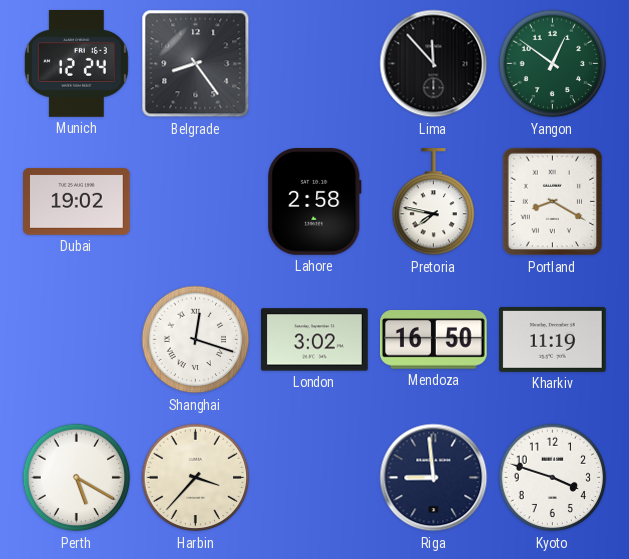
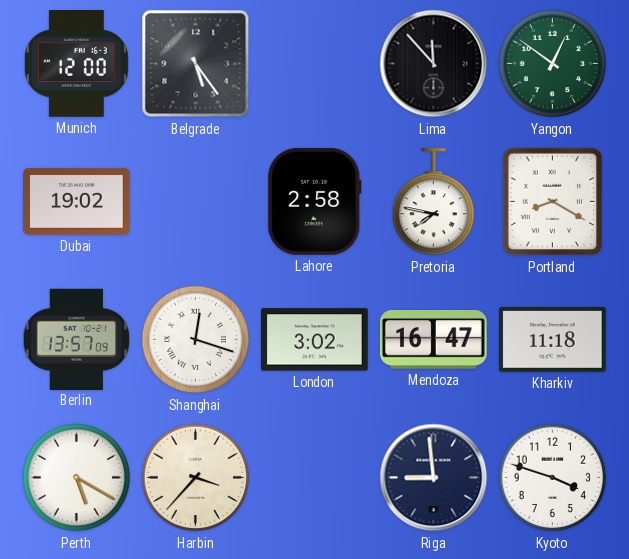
Munich: 12:24 -> 12:00 (76, 64)
Belgrade: 8:24 -> 5:24 (196, 64)
Berlin: none -> 13:57 (77, 339)
Mendoza: 16:50 -> 16:47 (433, 340)
Kharkiv: 11:19 -> 11:18 (553, 339)
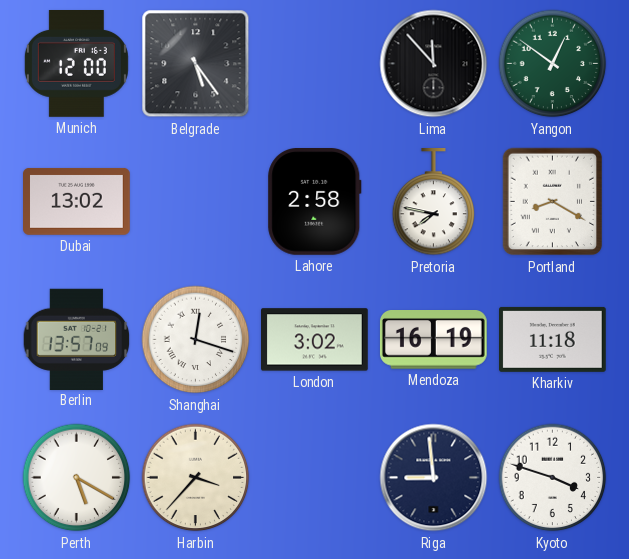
Dubai: 19:02 -> 13:02 (77, 201)
Mendoza: 16:47 -> 16:19 (433, 340)
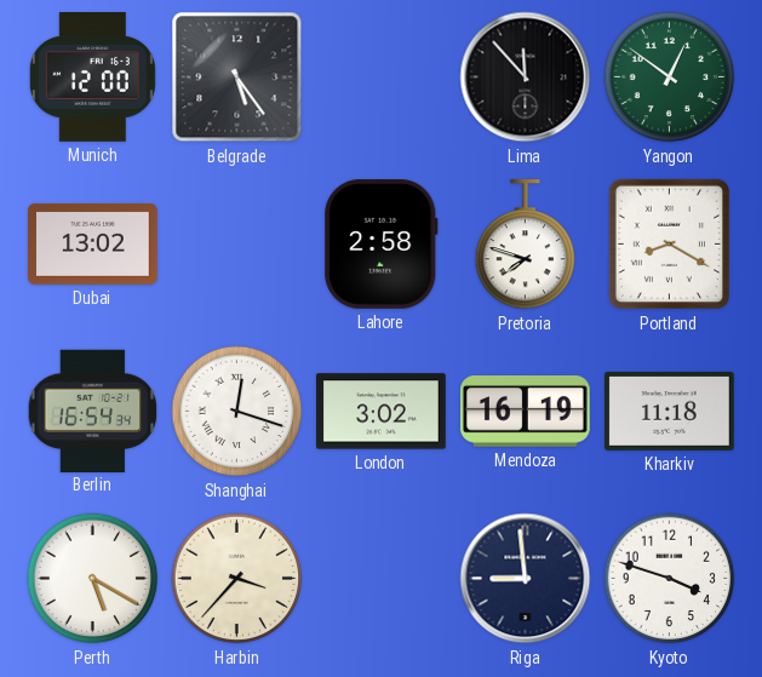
Pretoria: 7:47 -> 7:48 (526, 246)
Berlin: 13:57 -> 16:54 (93, 411)
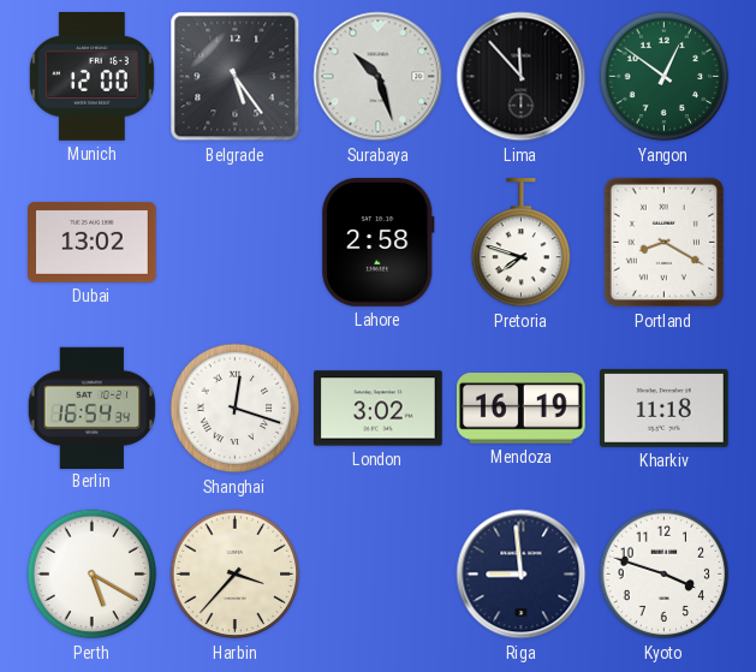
Surabaya: none -> 10:27 (379, 77)
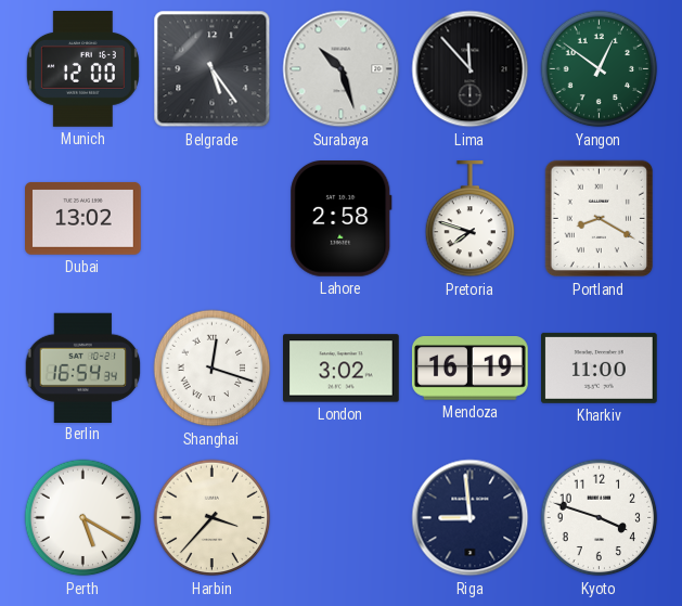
Kharkiv: 11:18 -> 11:00 (600, 368)
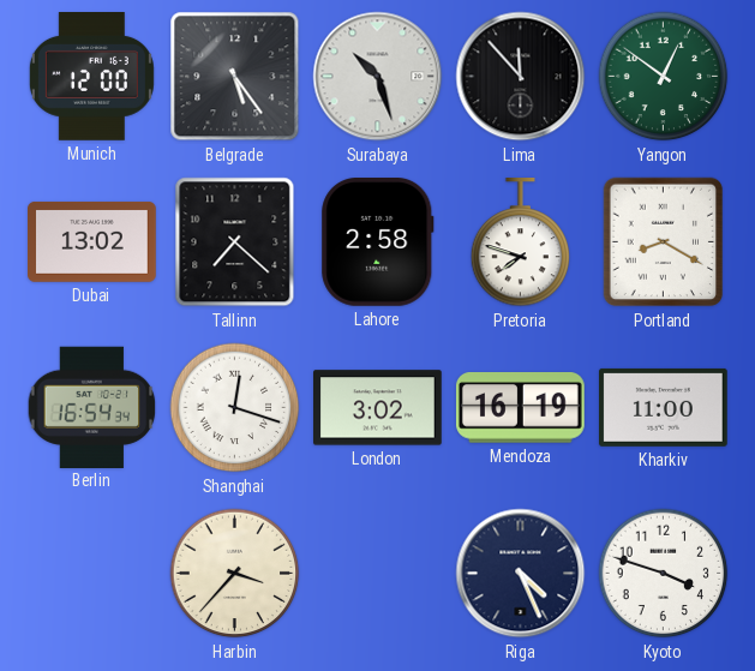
Tallinn: none -> 7:22 (235, 242)
Perth: 5:20 -> none (83, 518)
Riga: 8:59 -> 4:26 (521, 574)
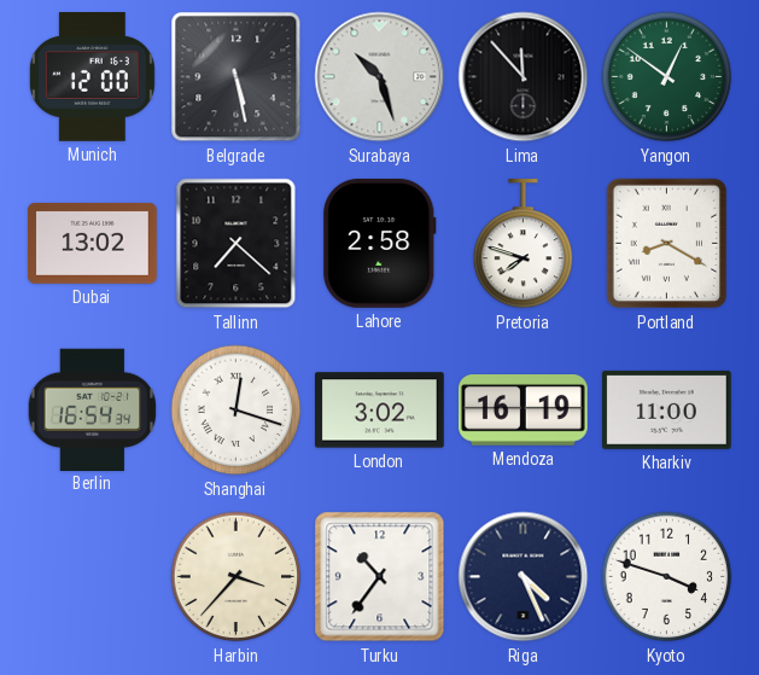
Belgrade: 5:24 -> 5:28 (237, 77)
Turku: none -> 10:36 (380, 577)
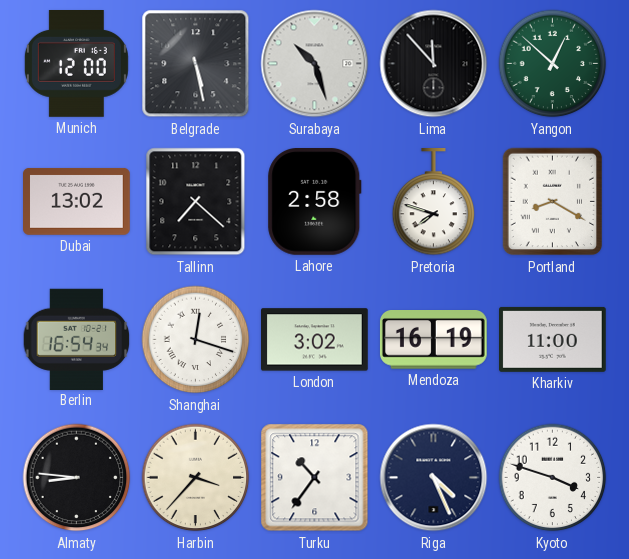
Yangon: 12:51 -> 12:52 (553, 64)
Almaty: none -> 8:46 (77, 478)
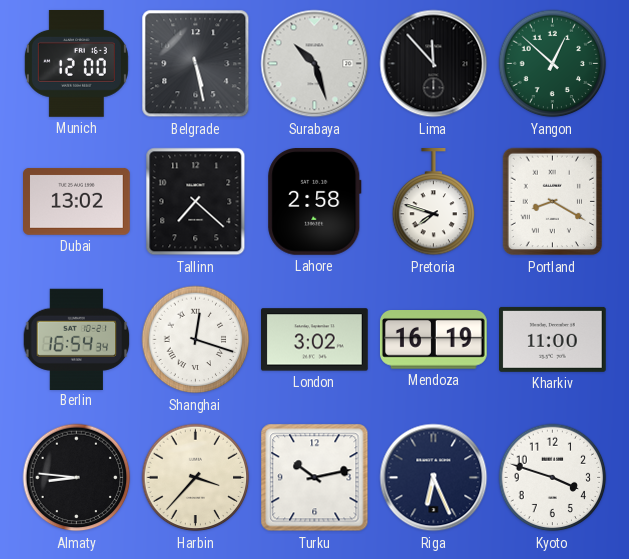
Turku: 10:36 -> 10:13 (315, 478)
Riga: 4:26 -> 6:26 (434, 478)
